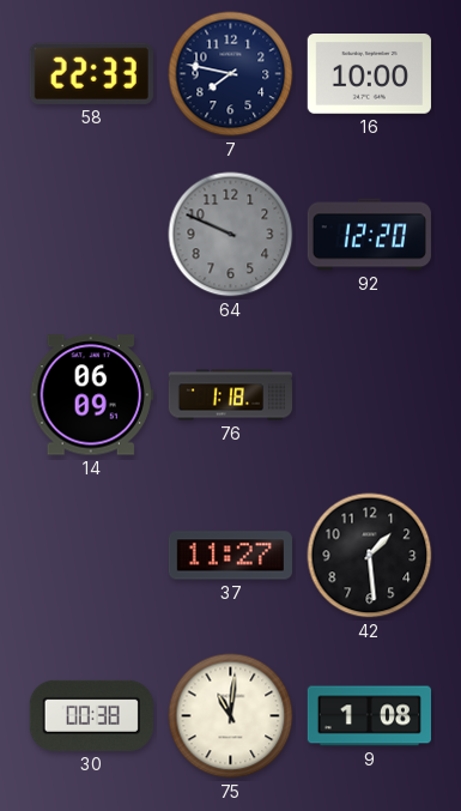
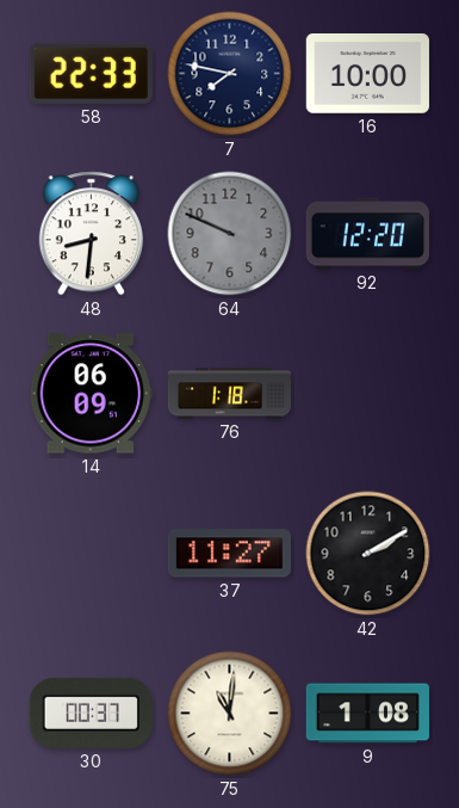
48: none -> 8:31 (91, 234)
42: 1:29 -> 2:10 (368, 554)
30: 00:38 -> 00:37 (91, 713)
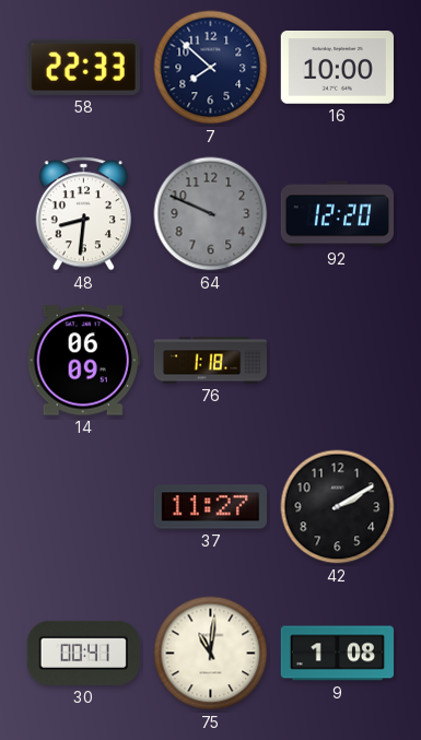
7: 7:47 -> 7:52 (211, 68)
30: 00:37 -> 00:41 (83, 653)
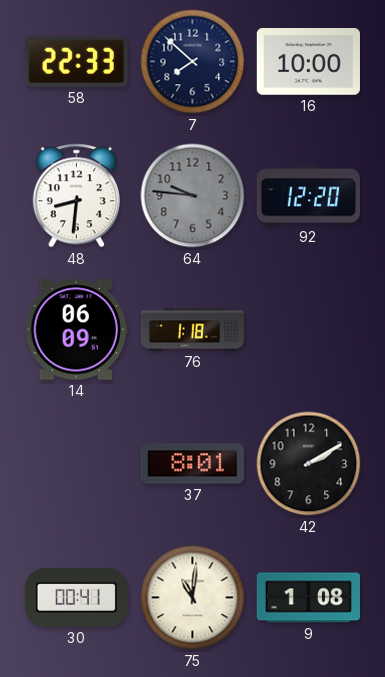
64: 9:49 -> 9:46 (193, 196)
37: 11:27 -> 8:01 (192, 464)
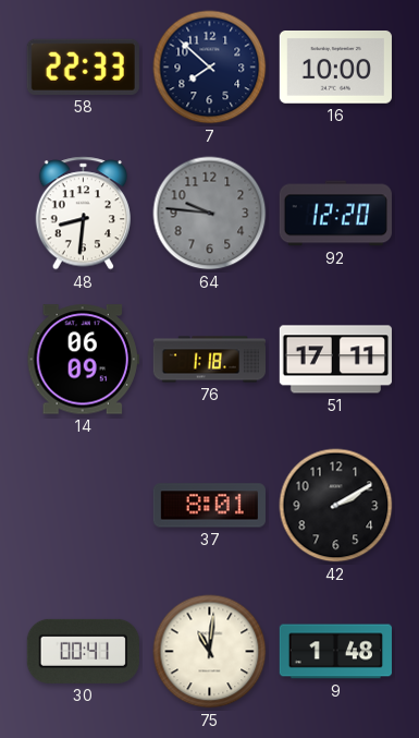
51: none -> 17:11 (335, 360)
9: 1:08 -> 1:48 (335, 652)
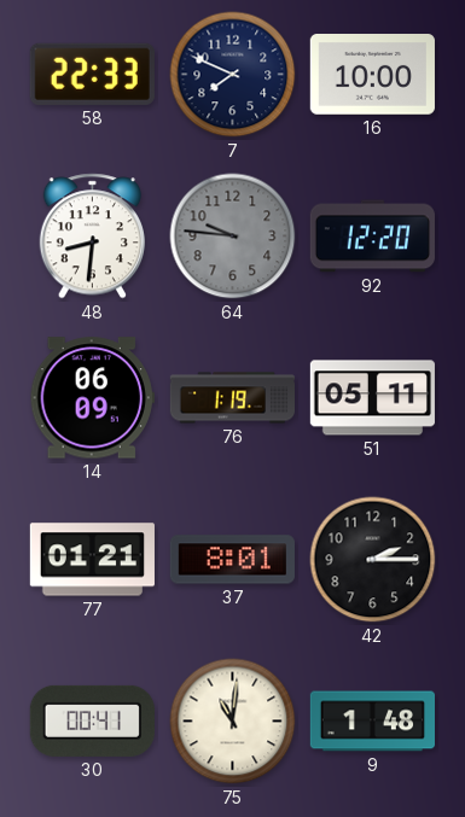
7: 7:52 -> 7:49 (233, 75)
76: 1:18 -> 1:19 (232, 398)
51: 17:11 -> 05:11 (372, 398)
77: none -> 01:21 (92, 560)
42: 2:10 -> 2:15 (373, 560)
